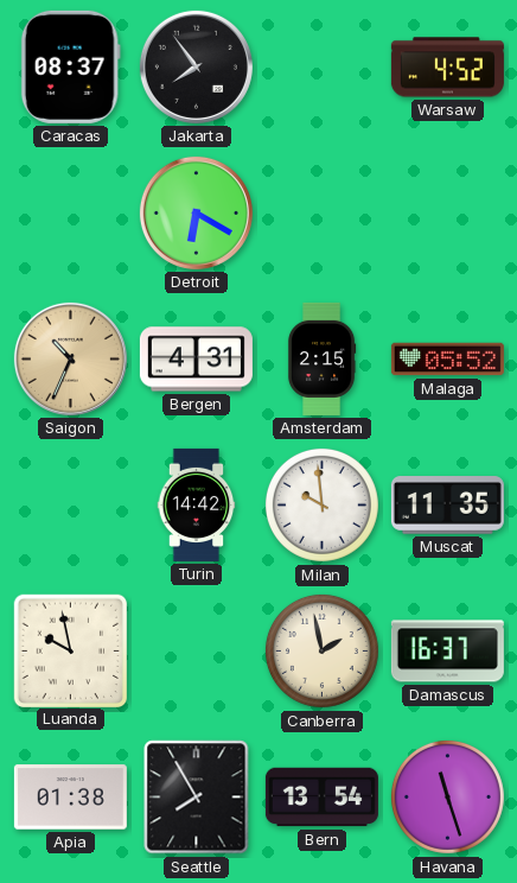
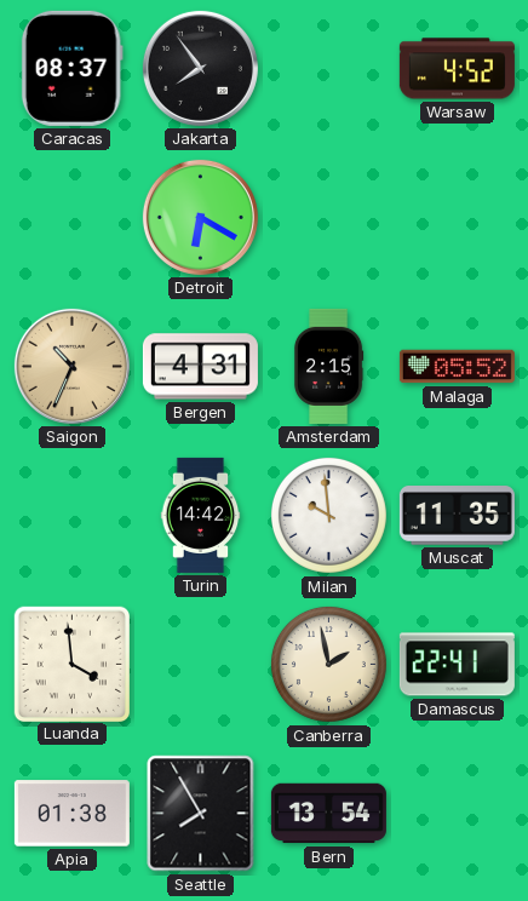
Luanda: 9:58 -> 3:59 (71, 664)
Damascus: 16:37 -> 22:41 (457, 665)
Havana: 11:27 -> none (447, 796)
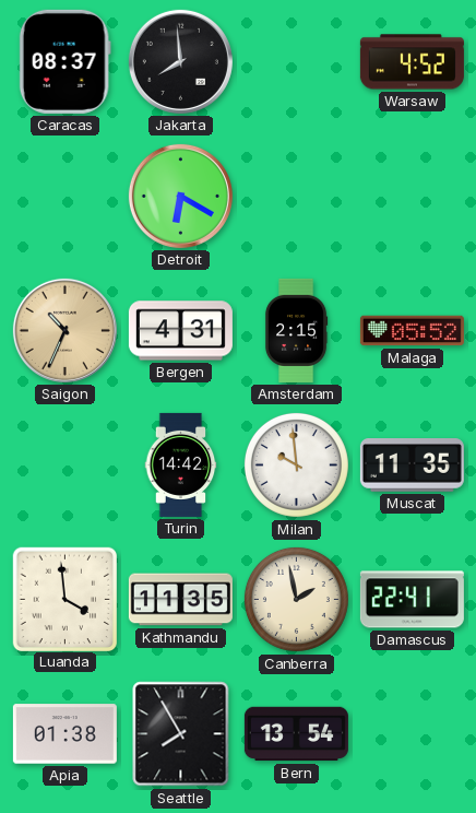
Jakarta: 7:54 -> 7:59 (180, 61)
Kathmandu: none -> 11:35 (180, 600)
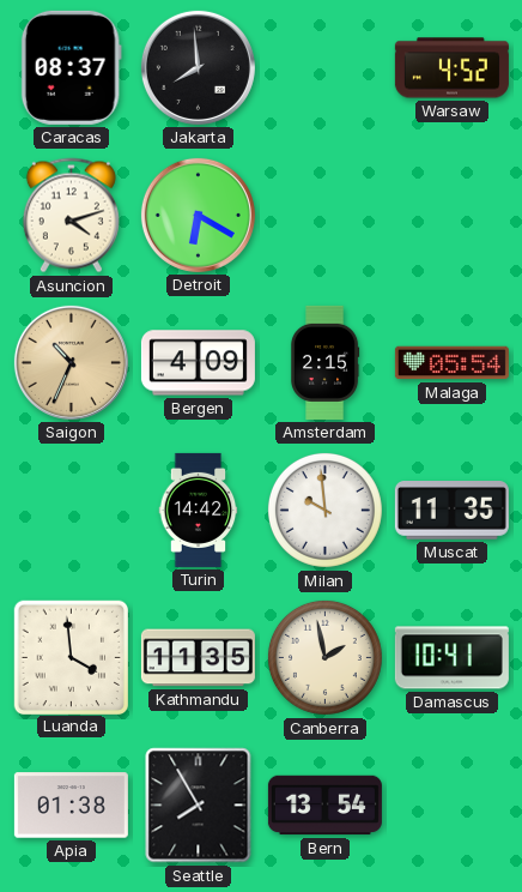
Asuncion: none -> 4:12 (71, 216)
Bergen: 4:31 -> 4:09 (198, 363)
Malaga: 05:52 -> 05:54 (451, 363)
Damascus: 22:41 -> 10:41 (451, 658)
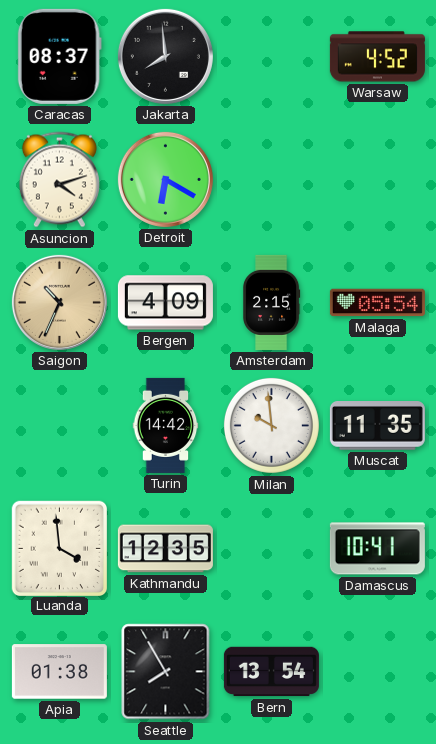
Kathmandu: 11:35 -> 12:35 (165, 549)
Canberra: 1:58 -> none (324, 657)
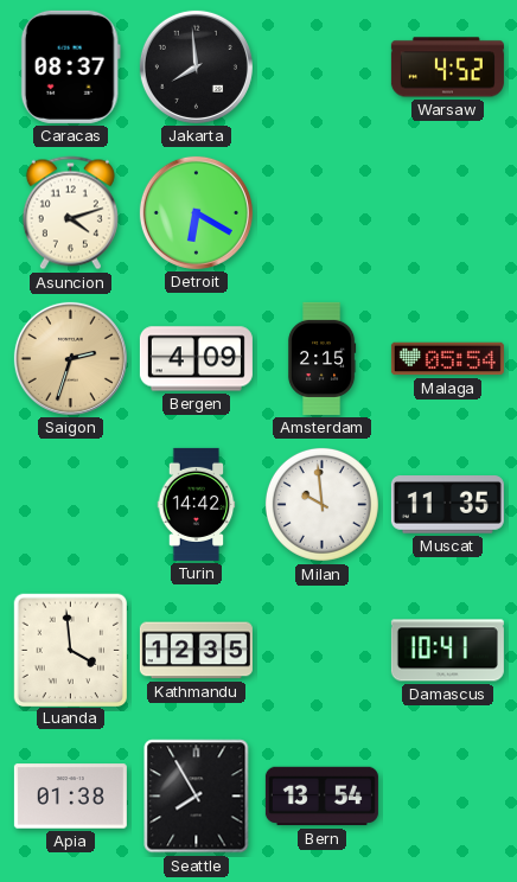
Saigon: 10:34 -> 2:33 (70, 358)
